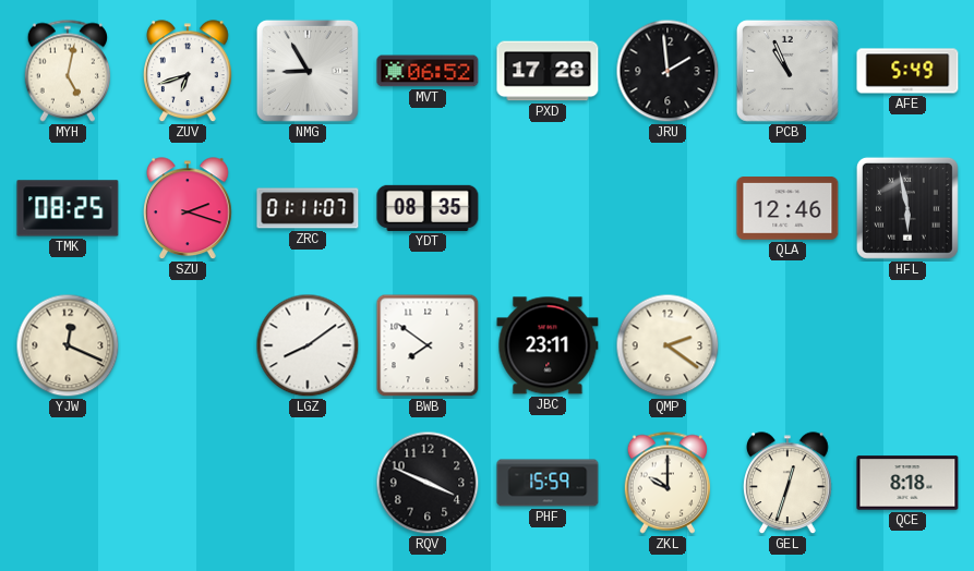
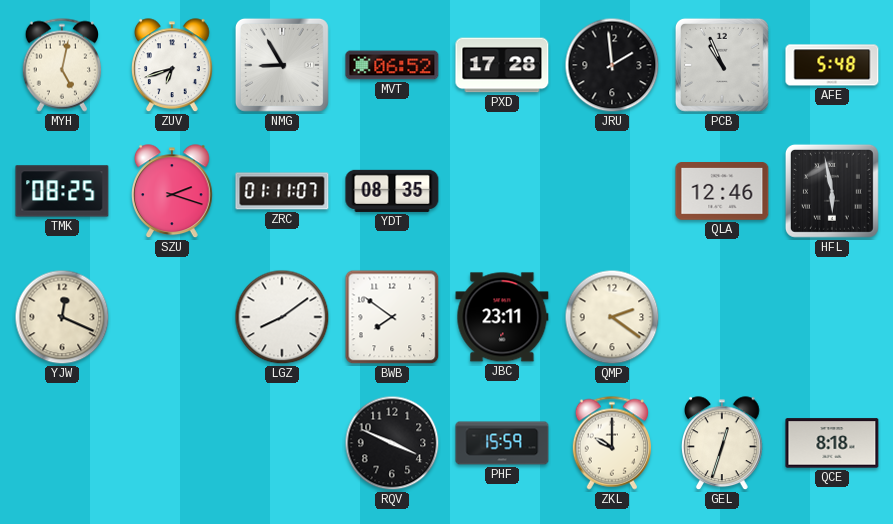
AFE: 5:49 -> 5:48 (832, 65)
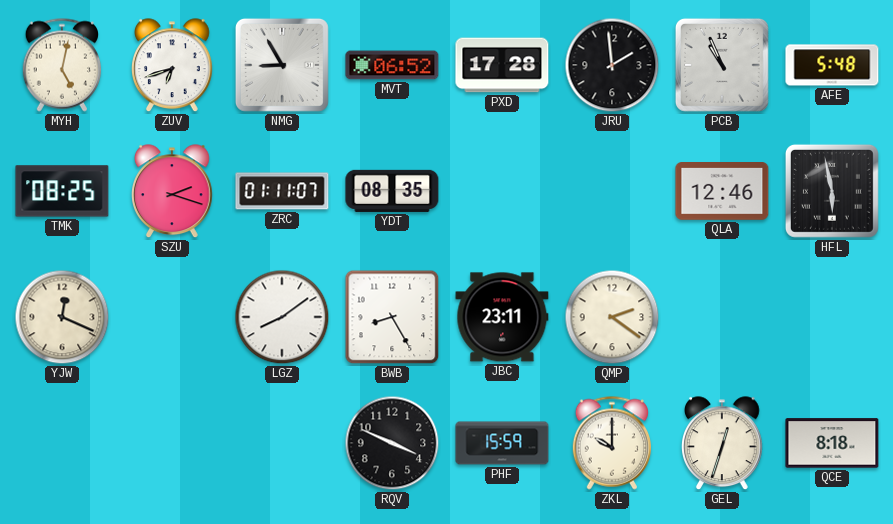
BWB: 7:51 -> 8:25 (392, 317)
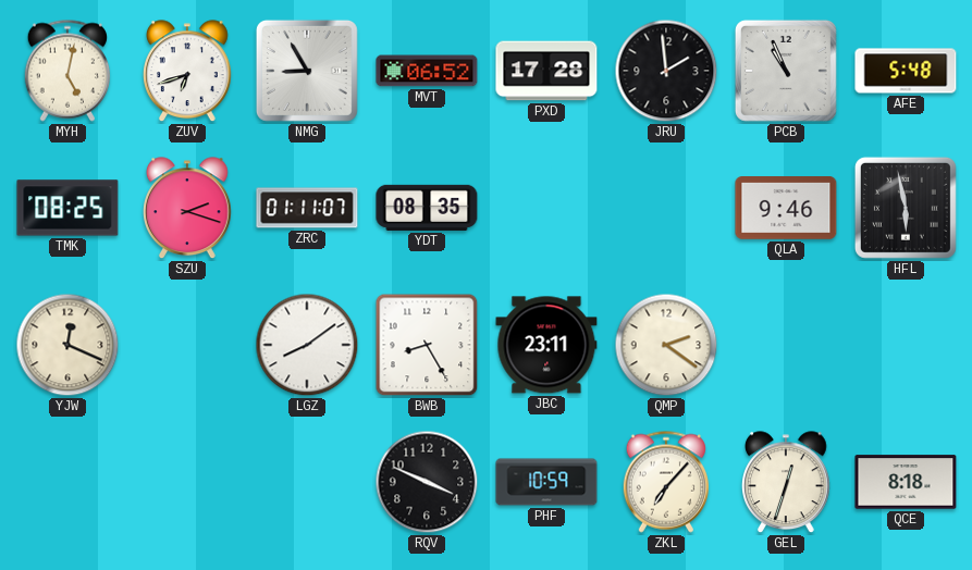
QLA: 12:46 -> 9:46 (786, 209)
PHF: 15:59 -> 10:59 (546, 482)
ZKL: 10:00 -> 7:07 (665, 482)
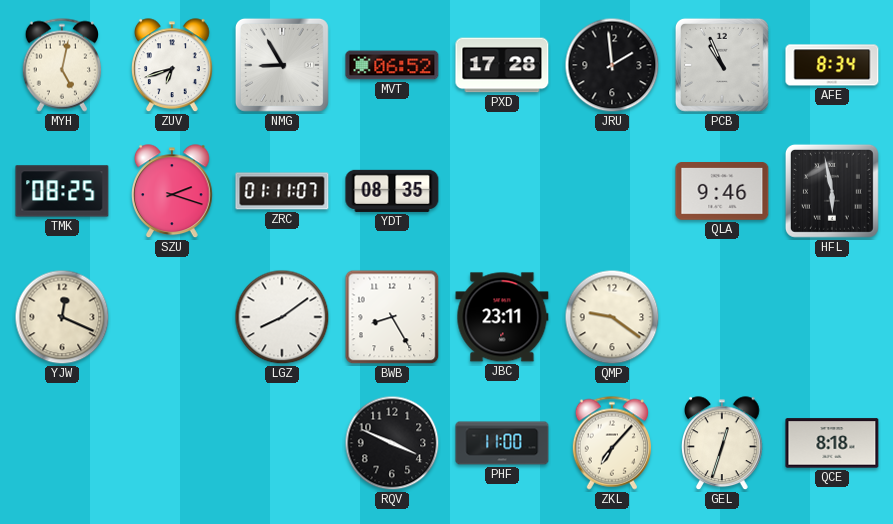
AFE: 5:48 -> 8:34 (832, 65)
QMP: 2:21 -> 9:21 (612, 317)
PHF: 10:59 -> 11:00 (502, 443)
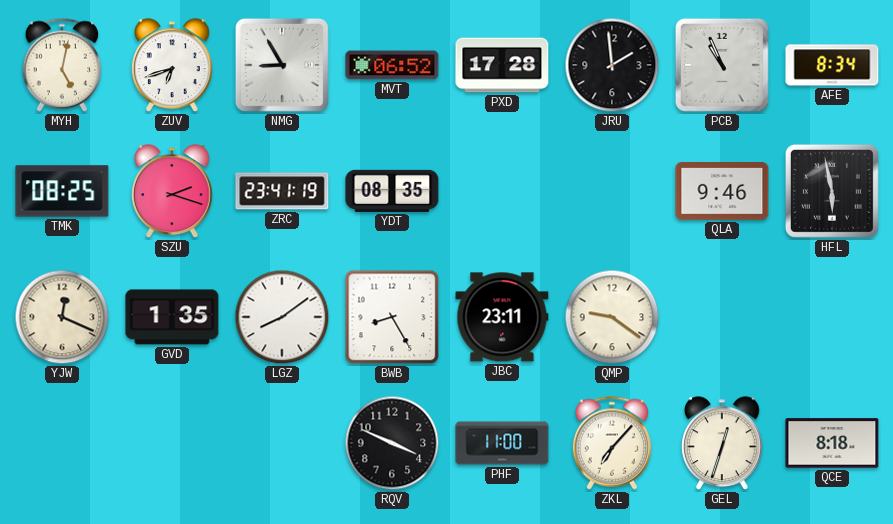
ZRC: 01:11 -> 23:41 (282, 191)
GVD: none -> 1:35 (172, 317)
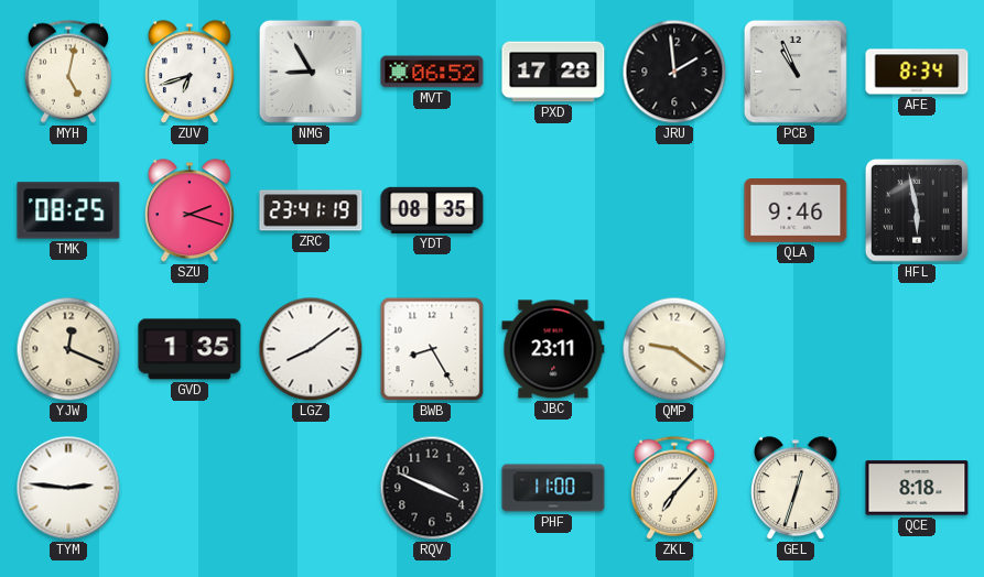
TYM: none -> 2:46 (68, 488)
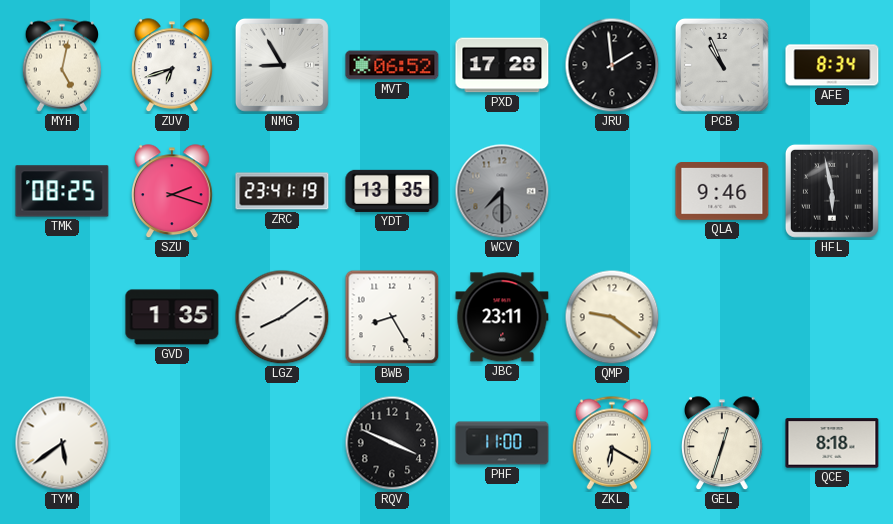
YDT: 08:35 -> 13:35 (392, 191)
WCV: none -> 7:30 (502, 191)
YJW: 12:19 -> none (68, 349)
TYM: 2:46 -> 5:39 (62, 443)
ZKL: 7:07 -> 6:20 (611, 443)
